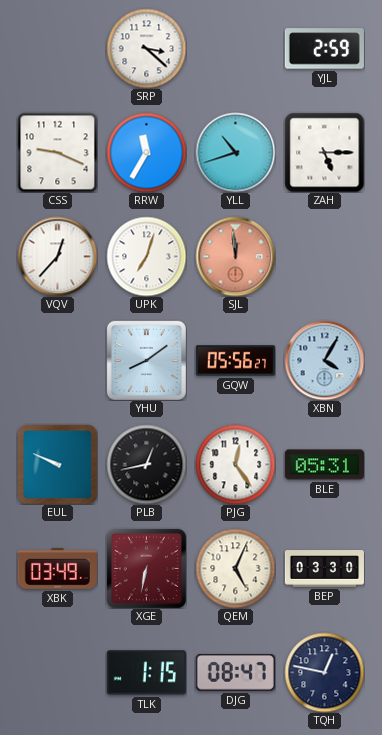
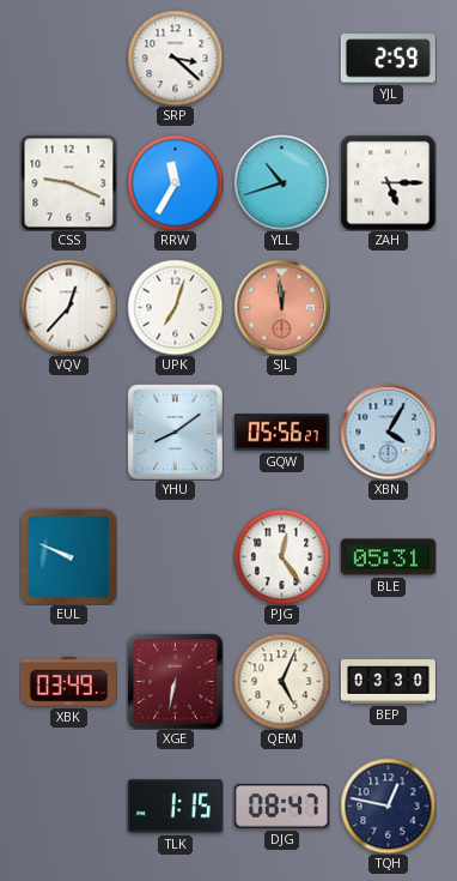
PLB: 12:43 -> none (146, 464)
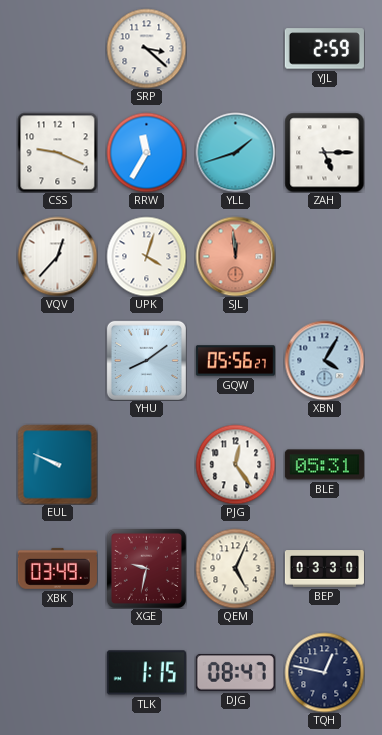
YLL: 10:42 -> 1:42 (235, 152)
UPK: 7:03 -> 4:03 (146, 256)
XGE: 6:32 -> 9:32 (146, 568)
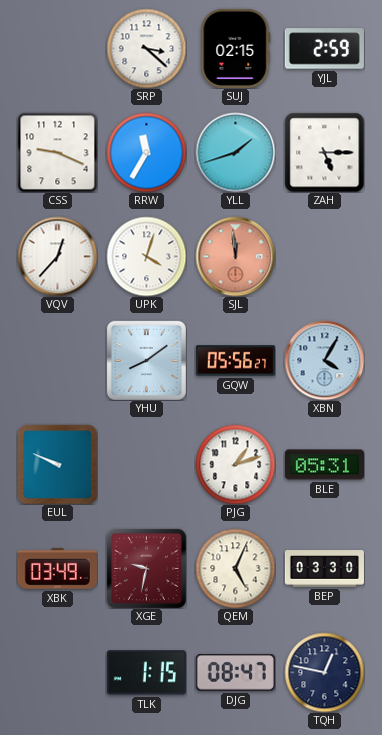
SUJ: none -> 02:15 (236, 48)
PJG: 12:24 -> 1:12 (235, 464)
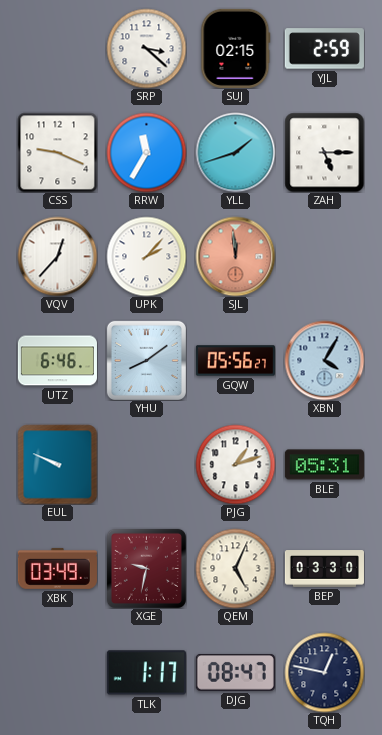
UPK: 4:03 -> 2:07 (146, 256)
UTZ: none -> 6:46 (57, 361)
TLK: 1:15 -> 1:17 (146, 673)
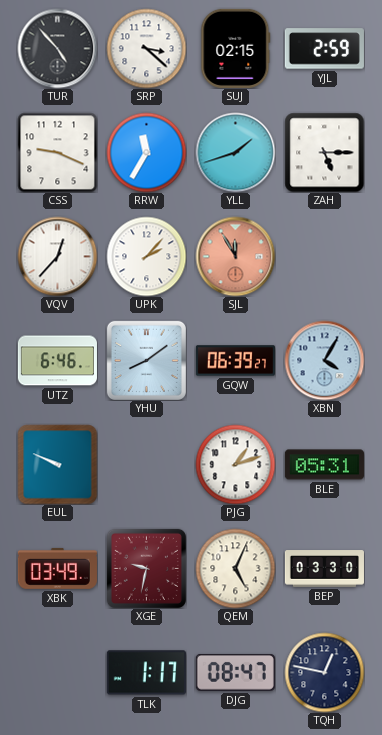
TUR: none -> 4:53 (57, 48)
SJL: 11:59 -> 11:55 (235, 256)
GQW: 05:56 -> 06:39 (235, 361)
